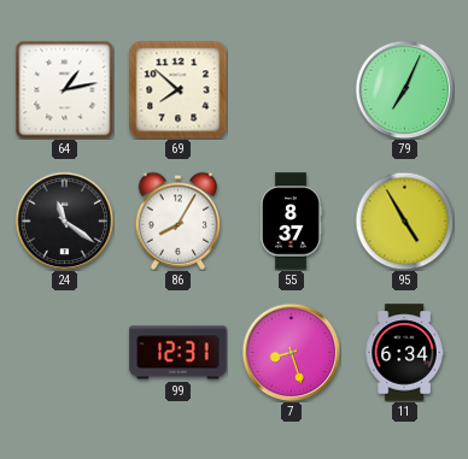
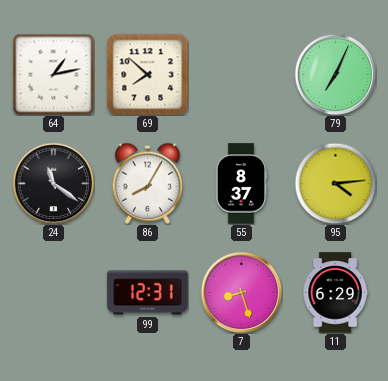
95: 4:55 -> 4:14 (335, 183)
11: 6:34 -> 6:29 (335, 293)
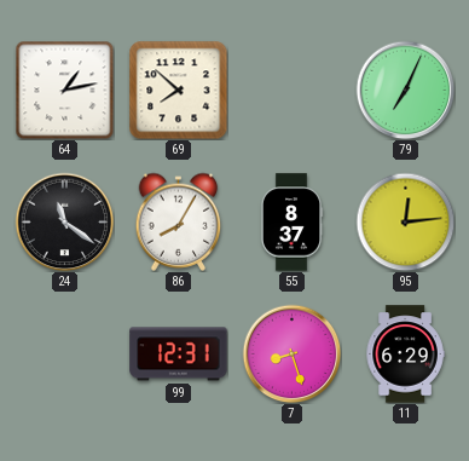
95: 4:14 -> 12:14 (405, 221)
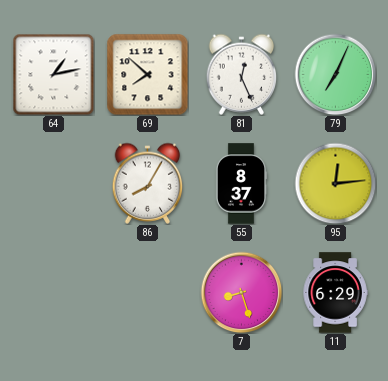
81: none -> 12:26 (242, 74)
24: 11:21 -> none (64, 221)
99: 12:31 -> none (179, 355)
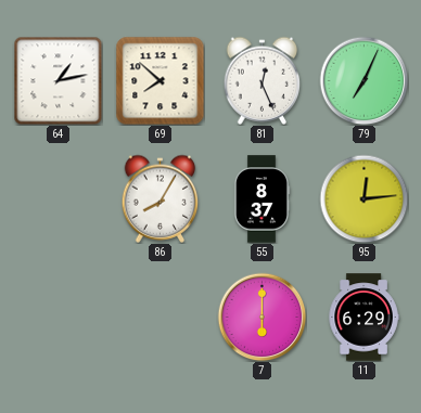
7: 8:27 -> 6:00 (261, 317)
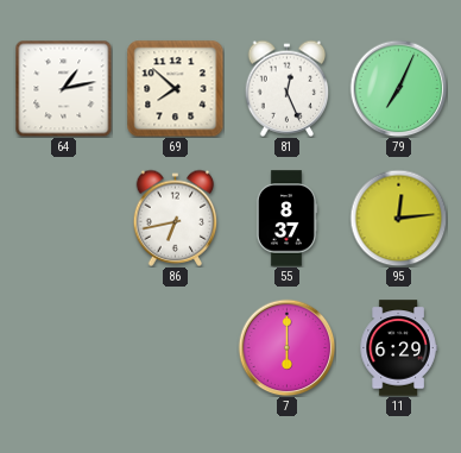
86: 8:05 -> 6:43 (176, 218)
